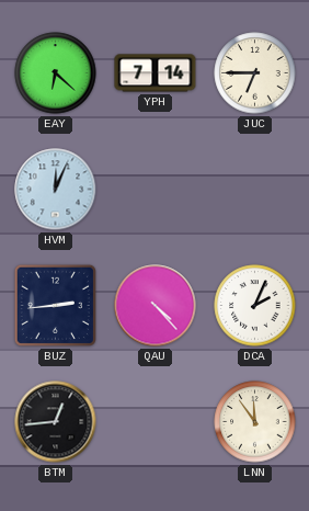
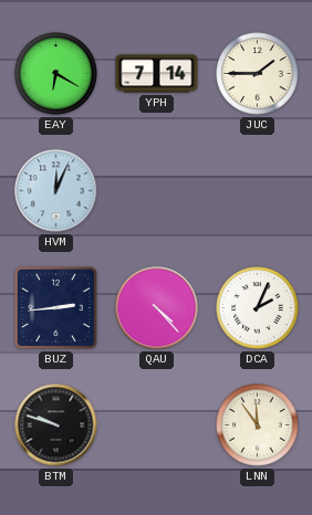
EAY: 6:22 -> 6:20 (56, 74)
JUC: 6:45 -> 1:45 (258, 74)
BTM: 12:44 -> 9:48 (56, 425)
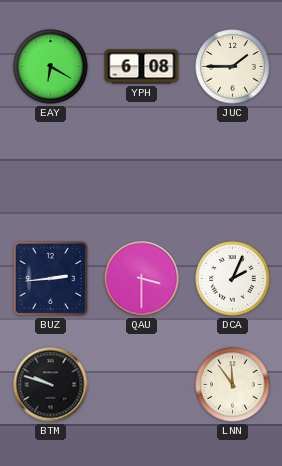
YPH: 7:14 -> 6:08 (142, 67)
HVM: 12:04 -> none (56, 191)
QAU: 4:23 -> 3:30 (142, 279)
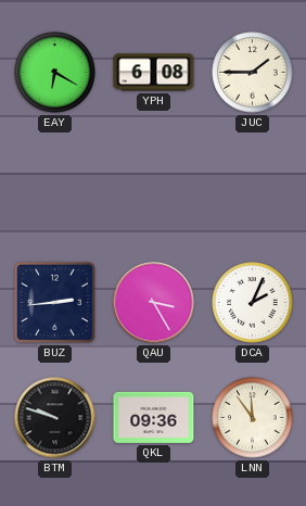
QAU: 3:30 -> 3:25 (154, 303)
QKL: none -> 09:36 (154, 417)
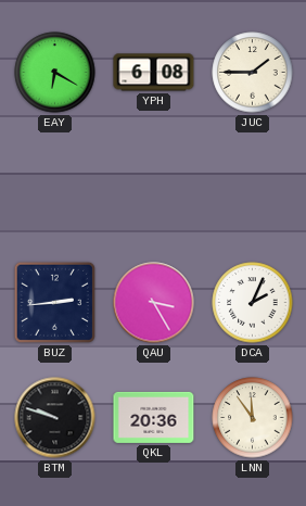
QKL: 09:36 -> 20:36 (154, 417)
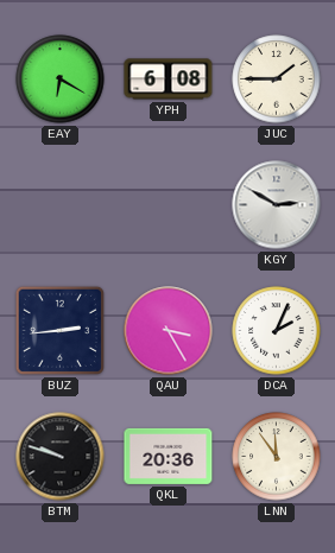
KGY: none -> 2:50 (277, 205)
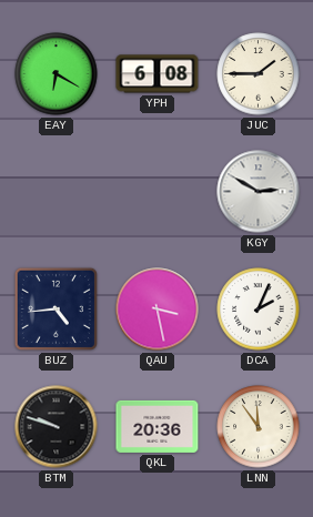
BUZ: 2:44 -> 4:44 (55, 308)
QAU: 3:25 -> 3:28 (158, 310)
